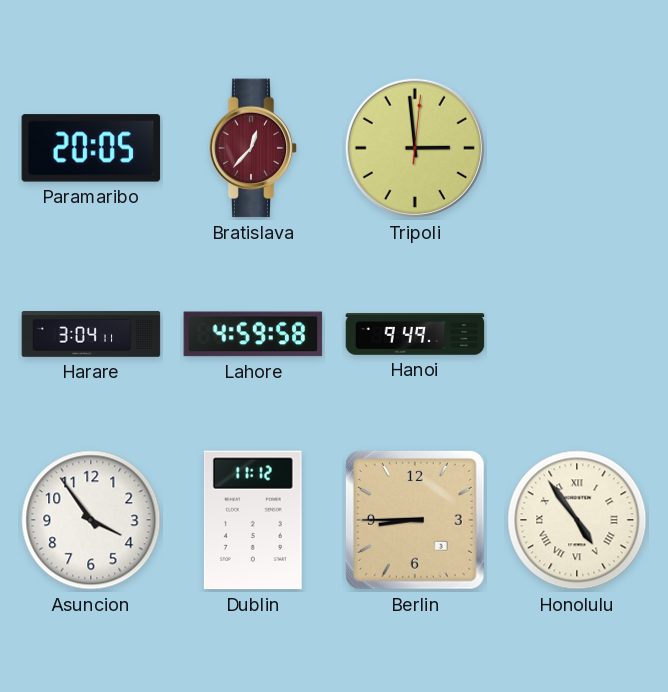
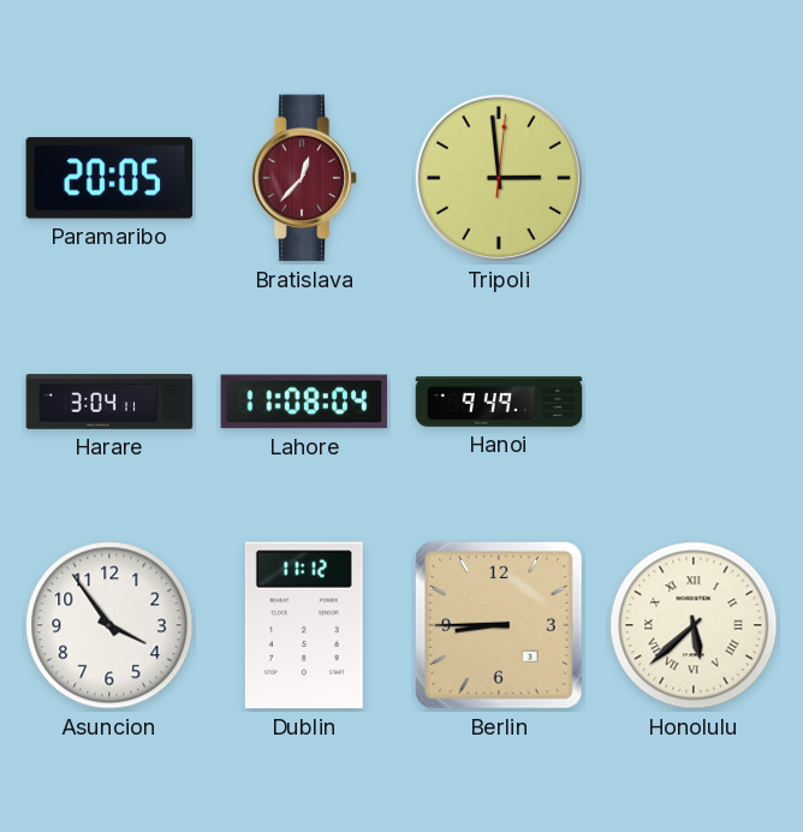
Lahore: 4:59 -> 11:08 (304, 402)
Honolulu: 4:54 -> 5:38 (694, 625)
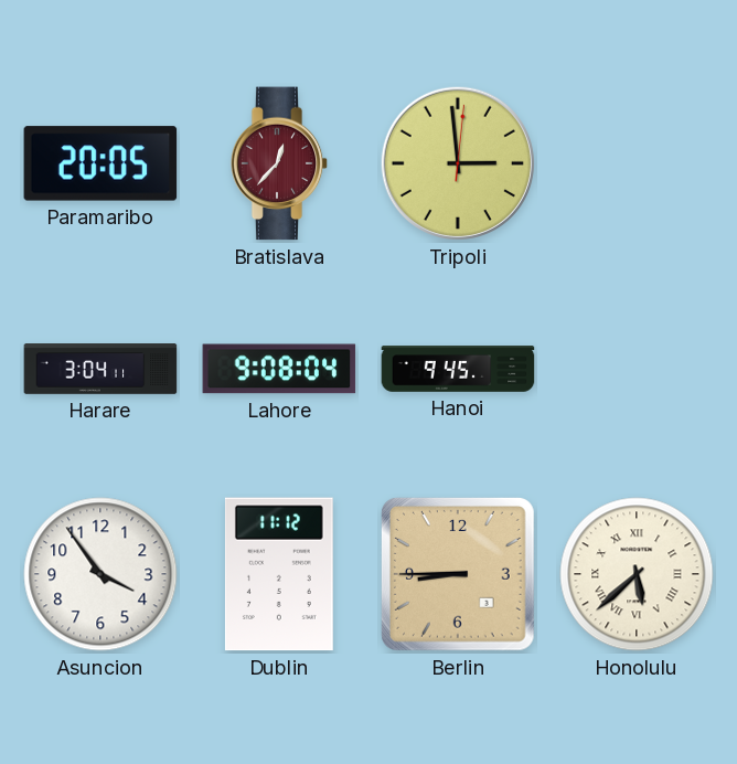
Lahore: 11:08 -> 9:08 (279, 369)
Hanoi: 9:49 -> 9:45 (458, 369)
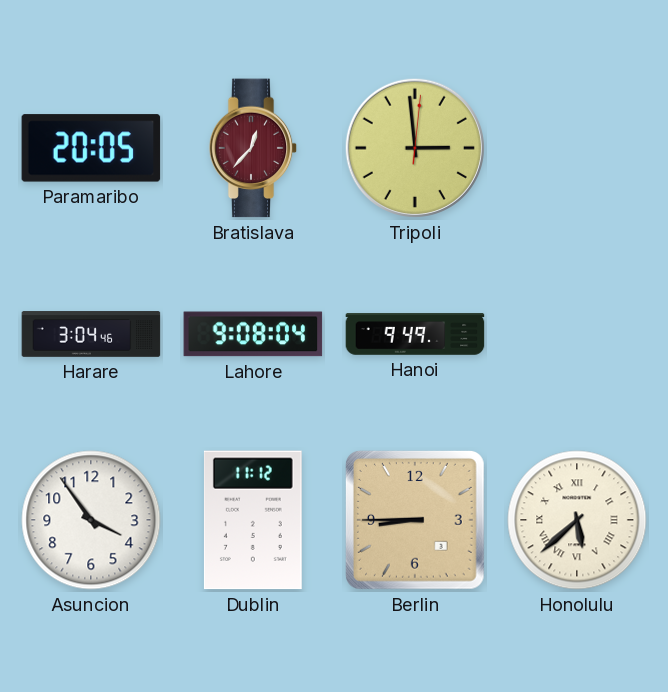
Harare: 3:04:11 -> 3:04:46 (91, 334)
Hanoi: 9:45 -> 9:49 (415, 334)
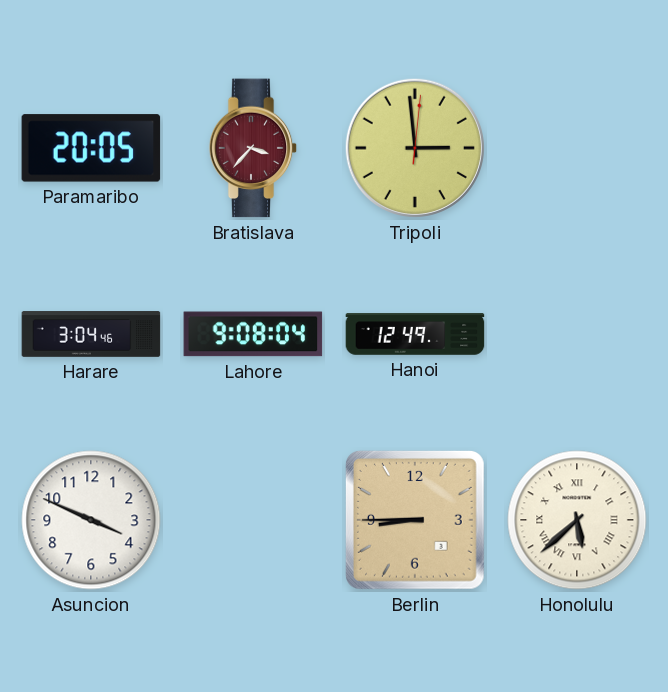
Bratislava: 12:37 -> 3:37 (253, 148)
Hanoi: 9:49 -> 12:49 (415, 334)
Asuncion: 3:54 -> 3:49 (91, 520)
Dublin: 11:12 -> none (253, 520)
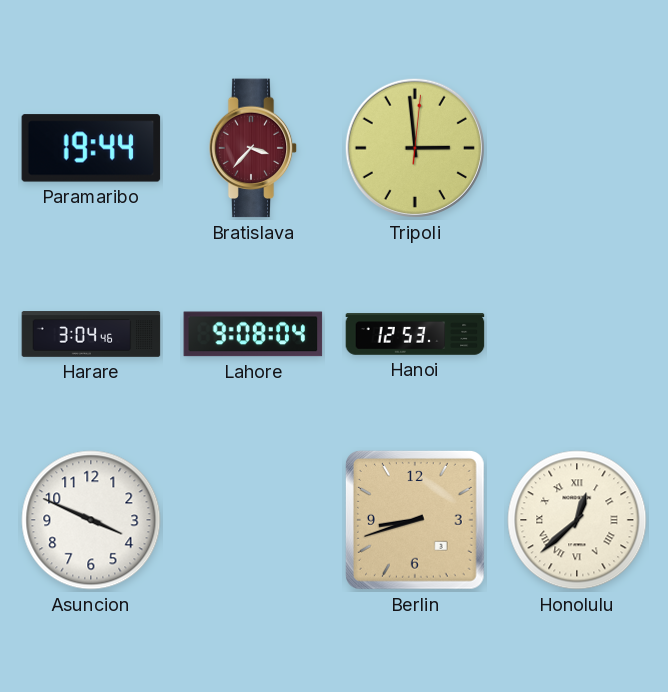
Paramaribo: 20:05 -> 19:44 (91, 148)
Hanoi: 12:49 -> 12:53 (415, 334)
Berlin: 8:45 -> 8:42 (415, 520)
Honolulu: 5:38 -> 12:38 (577, 520)
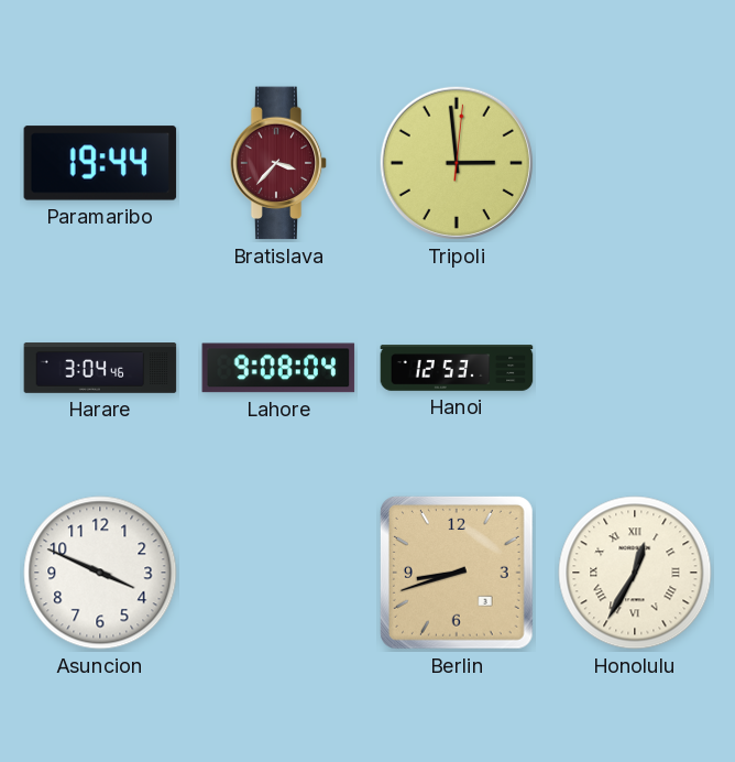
Honolulu: 12:38 -> 12:35 (635, 573)
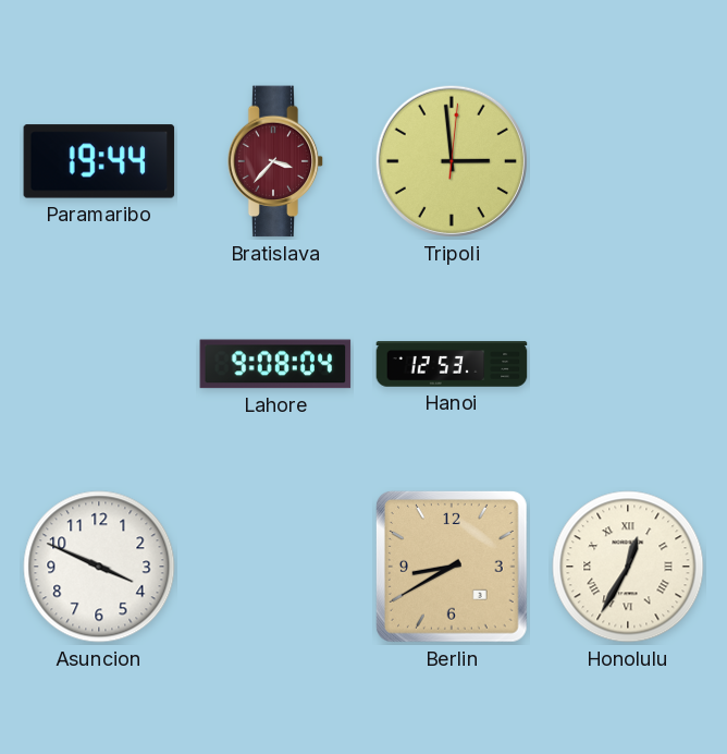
Harare: 3:04 -> none (100, 368)
Berlin: 8:42 -> 8:40 (452, 567)
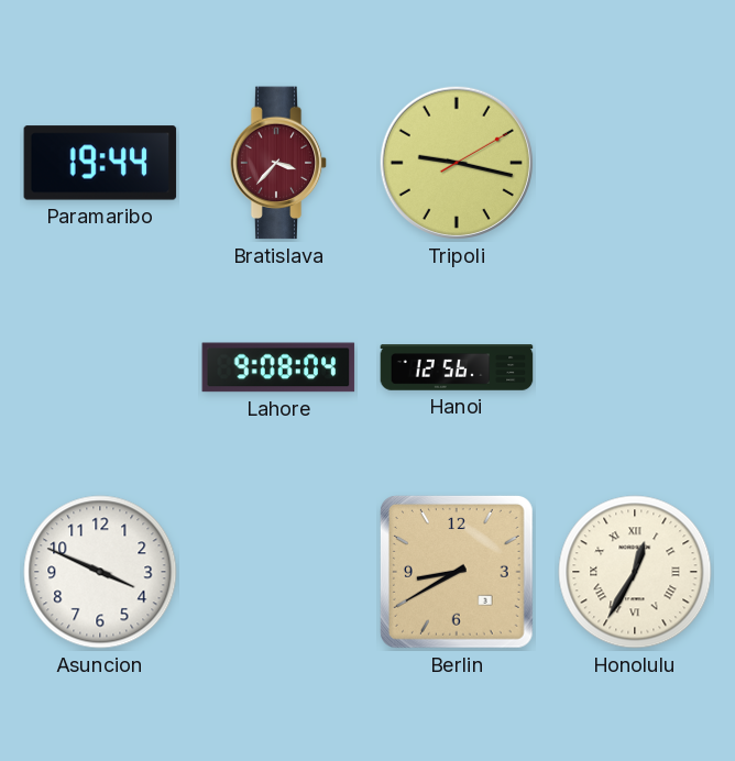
Tripoli: 2:59 -> 9:17 (457, 163)
Hanoi: 12:53 -> 12:56 (457, 367)
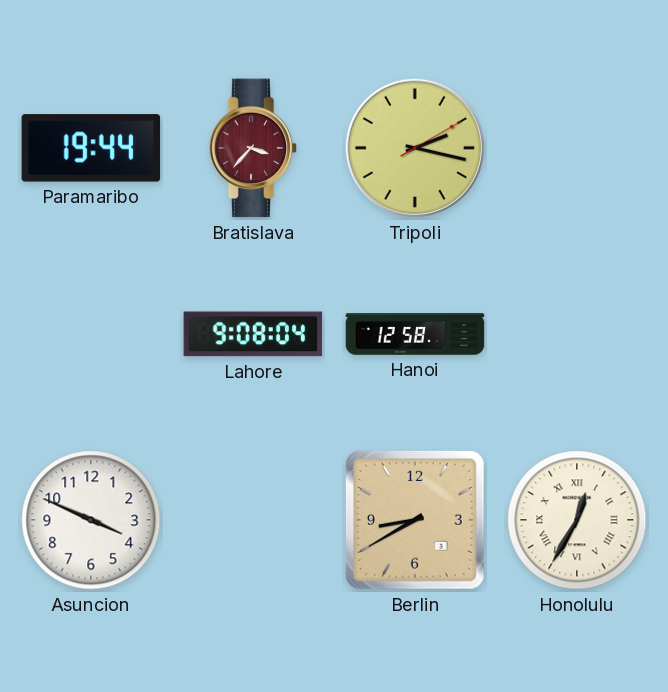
Tripoli: 9:17 -> 2:17 (415, 148)
Hanoi: 12:56 -> 12:58 (415, 334)
